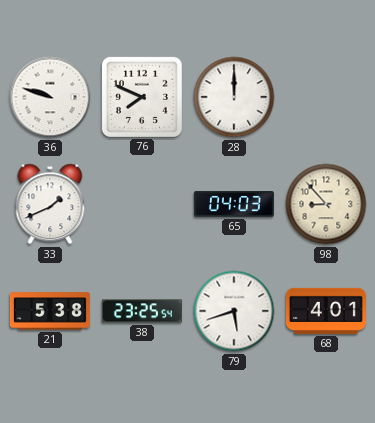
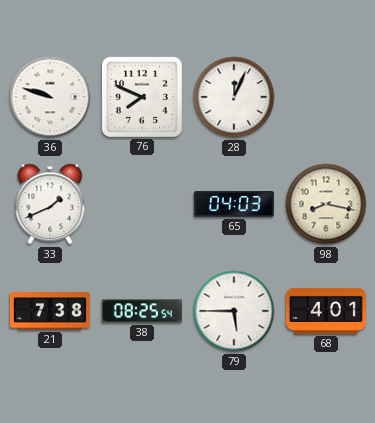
28: 12:00 -> 12:04 (234, 97)
98: 8:53 -> 8:17 (326, 204)
21: 5:38 -> 7:38 (50, 311)
38: 23:25 -> 08:25 (142, 311)
79: 5:42 -> 5:45 (234, 311)
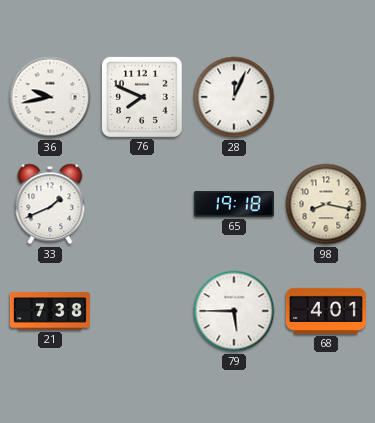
36: 9:48 -> 9:43 (50, 97)
65: 04:03 -> 19:18 (234, 204)
38: 08:25 -> none (142, 311)
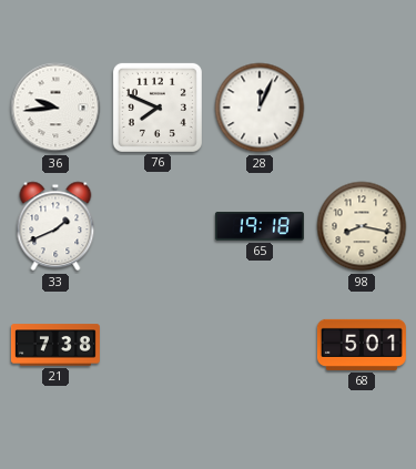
36: 9:43 -> 9:44 (55, 108)
79: 5:45 -> none (234, 311)
68: 4:01 -> 5:01 (362, 345)
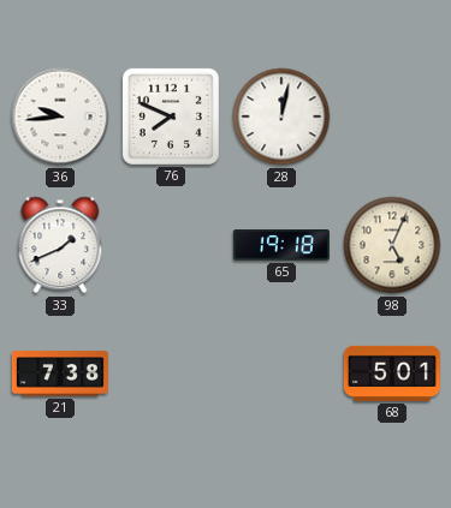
28: 12:04 -> 12:02 (281, 116)
98: 8:17 -> 5:04 (392, 245)
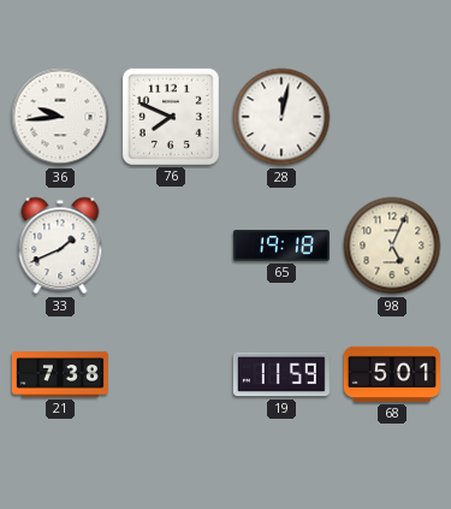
19: none -> 11:59 (281, 374)
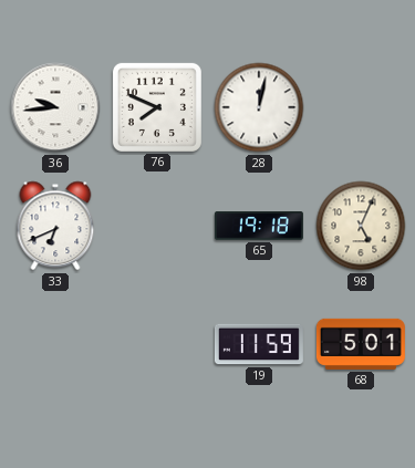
33: 1:41 -> 6:41 (55, 226)
21: 7:38 -> none (60, 374)
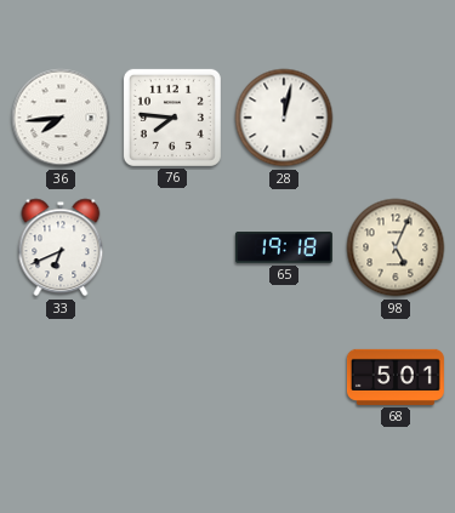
36: 9:44 -> 7:44 (61, 118)
76: 7:49 -> 7:46 (172, 118)
19: 11:59 -> none (259, 344)
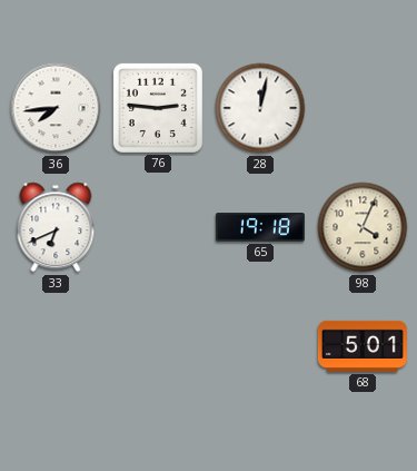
76: 7:46 -> 2:46 (158, 108)
98: 5:04 -> 4:04 (363, 227)
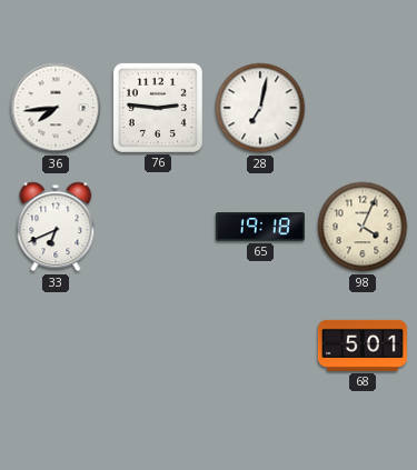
28: 12:02 -> 7:02 (260, 108)
